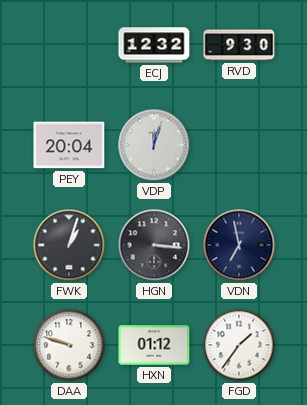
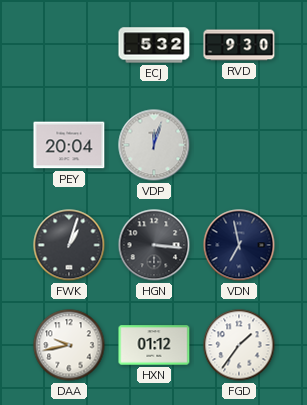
ECJ: 12:32 -> 5:32 (154, 45)
DAA: 9:48 -> 9:43 (69, 345)
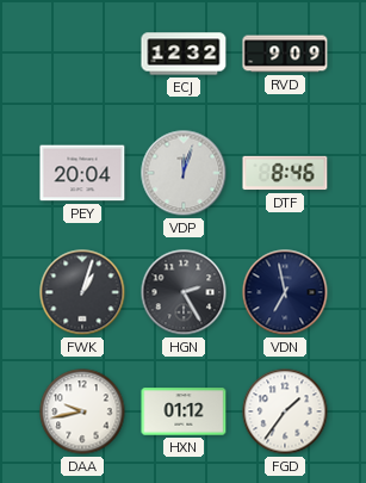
ECJ: 5:32 -> 12:32 (184, 54)
RVD: 9:30 -> 9:09 (285, 54)
DTF: none -> 8:46 (285, 173)
HGN: 3:16 -> 2:25 (184, 292)
